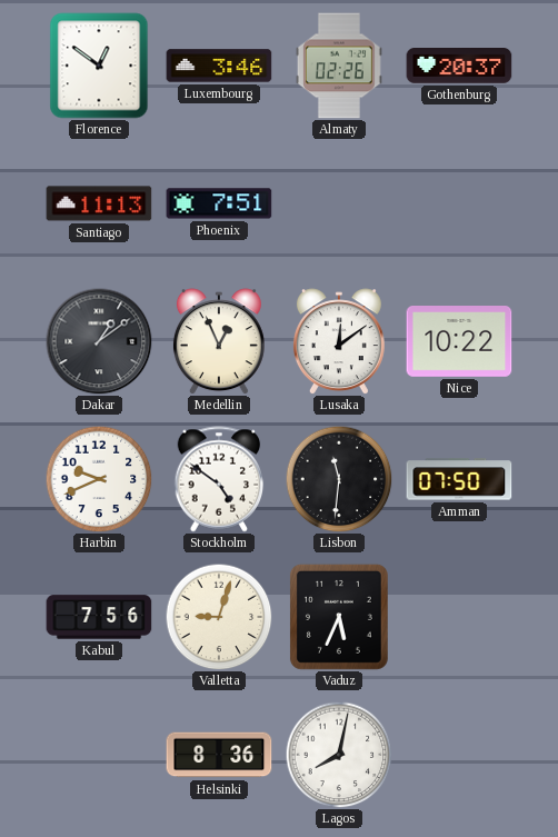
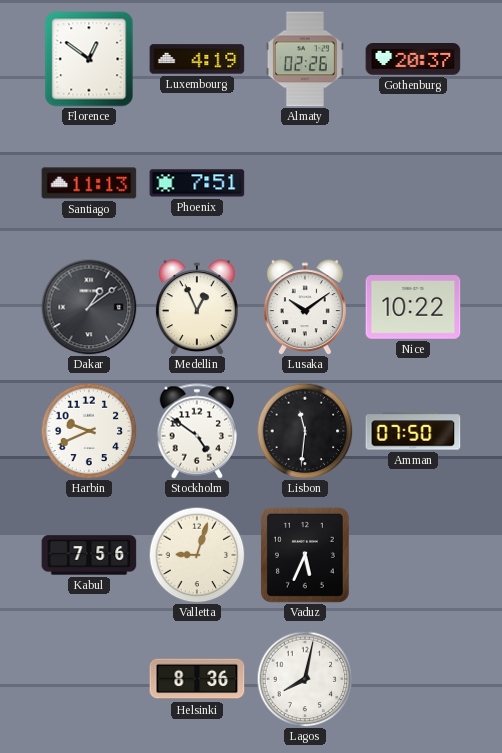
Luxembourg: 3:46 -> 4:19 (197, 59)
Lusaka: 12:09 -> 10:09 (305, 307)
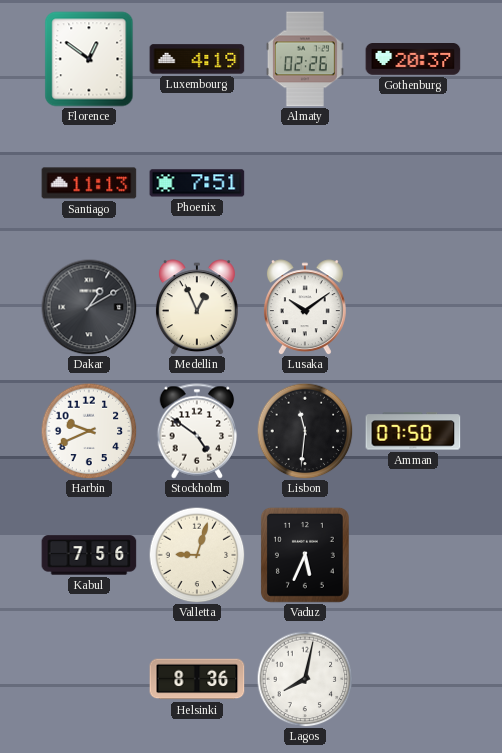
Dakar: 1:09 -> 1:10 (89, 307)
Nice: 10:22 -> none (413, 308)
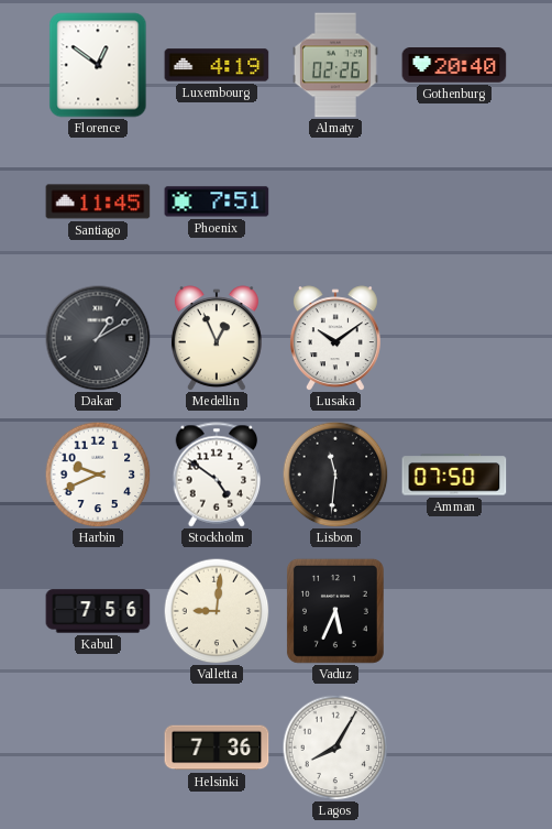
Gothenburg: 20:37 -> 20:40 (454, 65)
Santiago: 11:13 -> 11:45 (98, 201)
Valletta: 9:03 -> 9:01 (217, 611)
Helsinki: 8:36 -> 7:36 (217, 748)
Lagos: 8:02 -> 8:05 (335, 748)
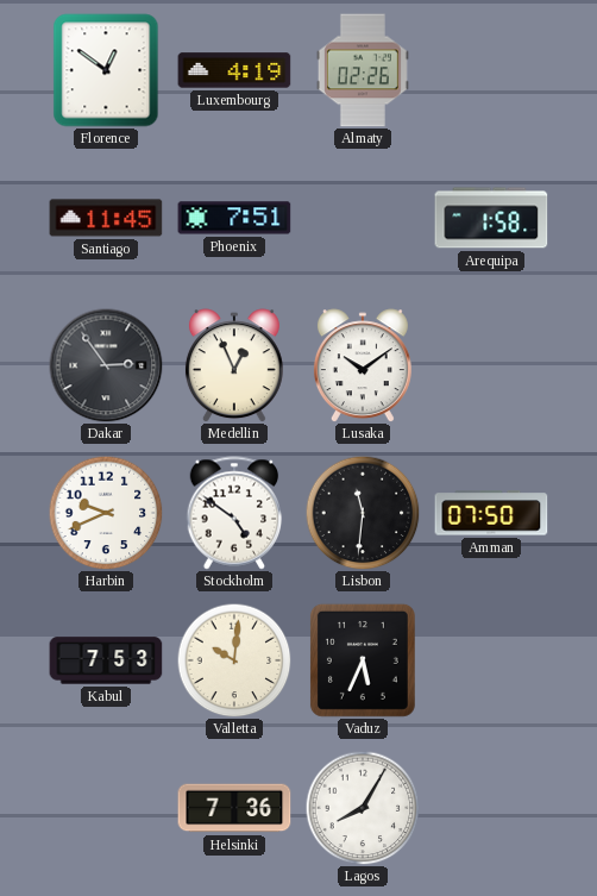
Gothenburg: 20:40 -> none (454, 65)
Arequipa: none -> 1:58 (491, 218)
Dakar: 1:10 -> 2:54 (106, 365)
Kabul: 7:56 -> 7:53 (106, 660)
Valletta: 9:01 -> 10:01 (234, 660)
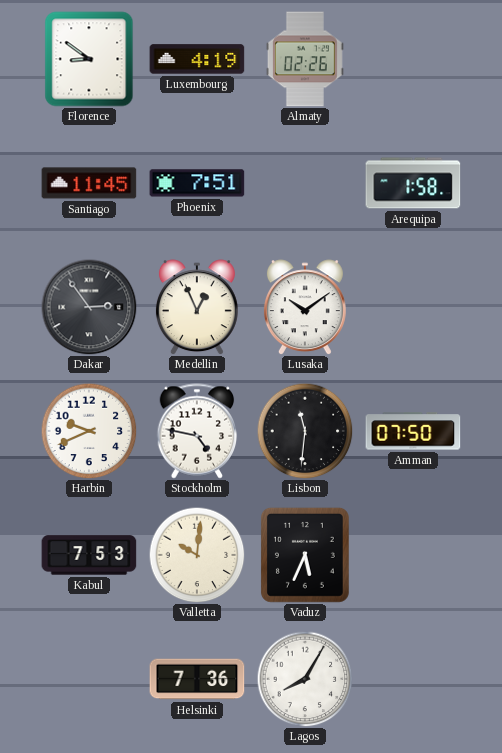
Florence: 12:51 -> 8:51 (89, 59)
Stockholm: 4:51 -> 4:47 (197, 431)
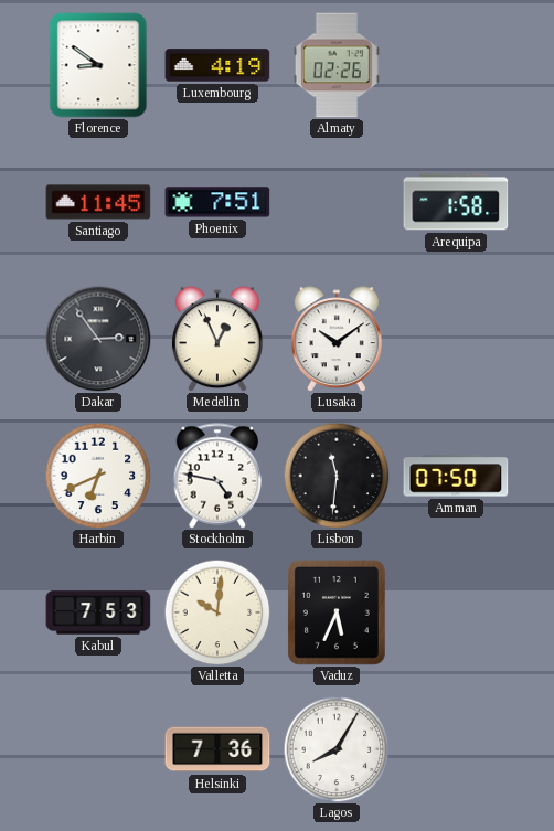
Harbin: 9:41 -> 6:41 (98, 476)
